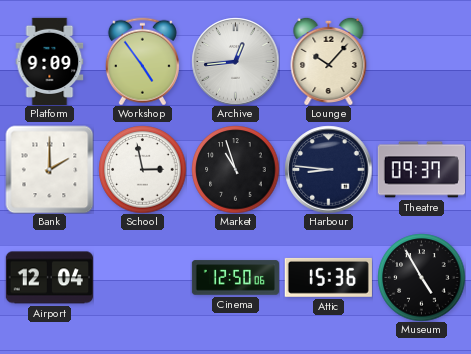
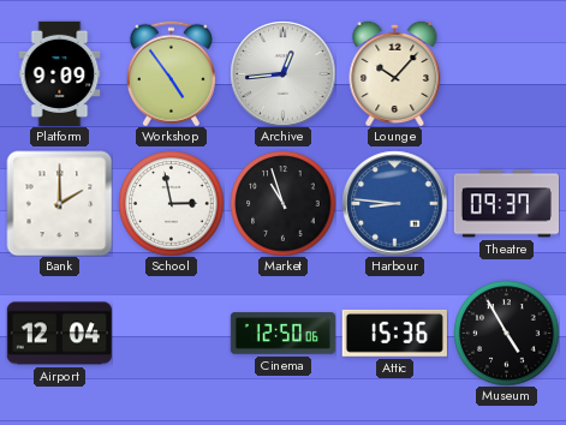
Harbour dial: navy -> blue (394, 203)
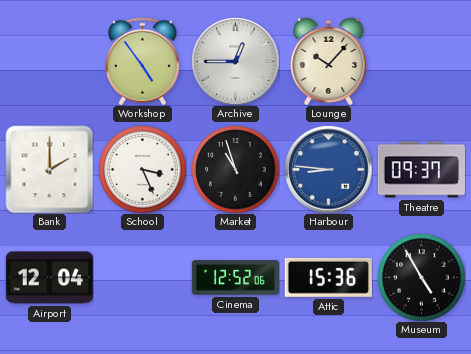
Platform: 9:09 -> none (60, 73)
Archive: 12:44 -> 12:45 (235, 61)
School: 2:58 -> 3:26 (142, 169)
Cinema: 12:50 -> 12:52 (235, 278)
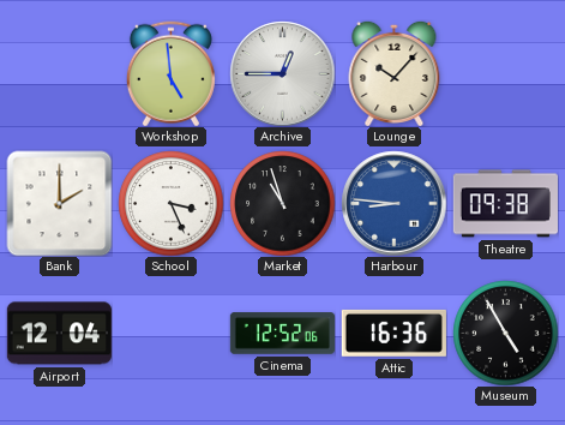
Workshop: 4:54 -> 4:59 (170, 73)
Theatre: 09:37 -> 09:38 (505, 204)
Attic: 15:36 -> 16:36 (393, 333)
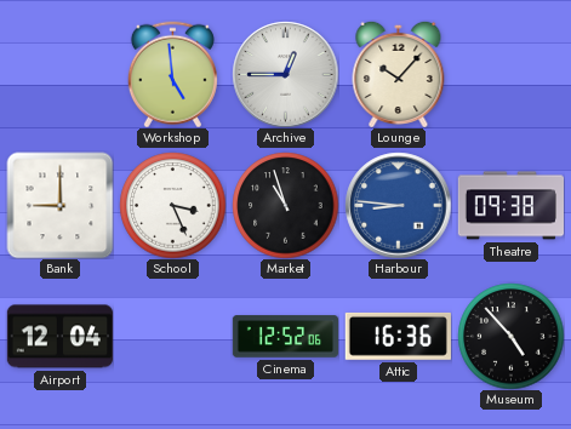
Bank: 2:00 -> 9:00 (59, 205)
Museum: 4:55 -> 4:53 (510, 336)
